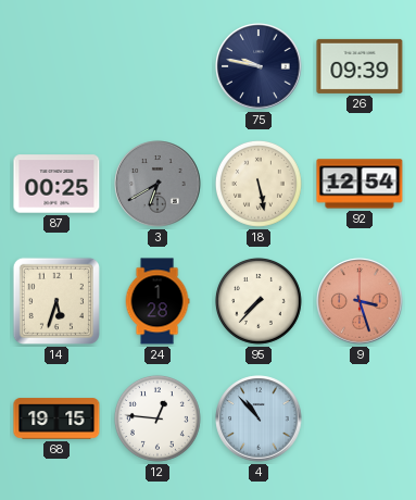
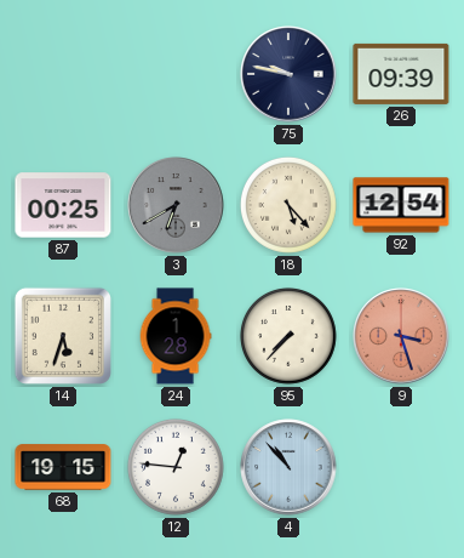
18: 5:28 -> 5:23 (288, 205)
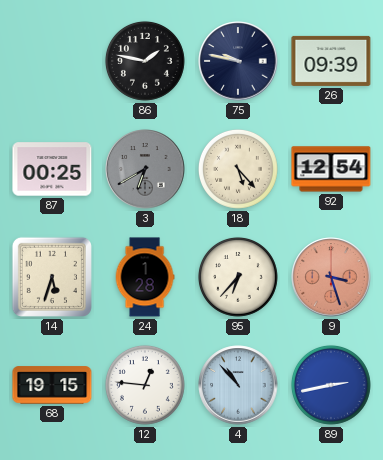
86: none -> 1:47 (145, 61)
95: 7:37 -> 6:37 (238, 277)
89: none -> 2:43 (331, 385)
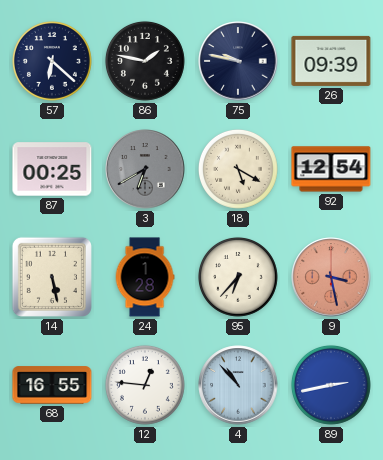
57: none -> 6:22 (52, 61)
18: 5:23 -> 5:20 (238, 169)
14: 5:33 -> 5:28 (52, 277)
9: 3:27 -> 3:28 (331, 277)
68: 19:15 -> 16:55 (52, 385)
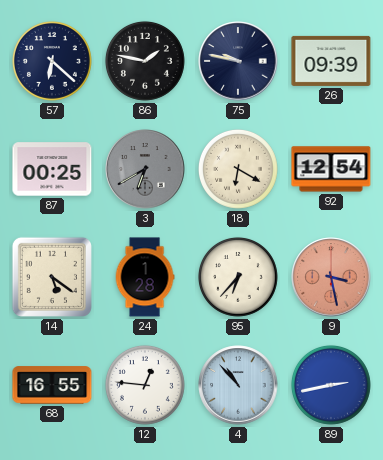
18: 5:20 -> 6:20 (238, 169)
14: 5:28 -> 5:21 (52, 277)
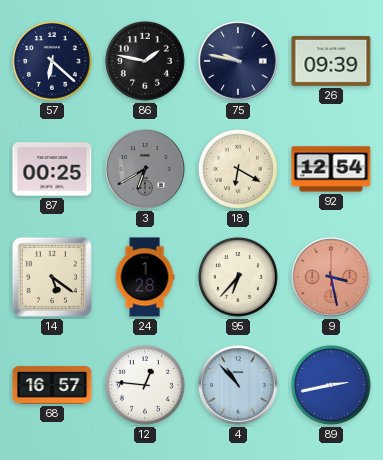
68: 16:55 -> 16:57 (52, 385)
